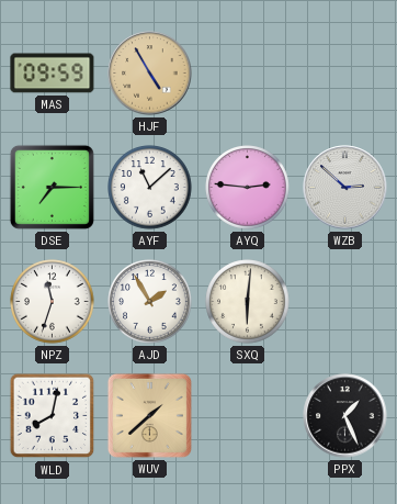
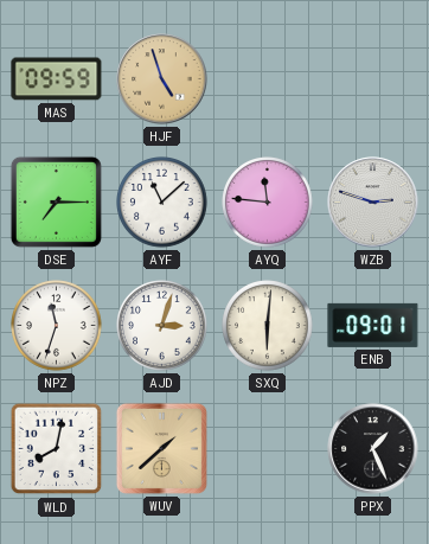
HJF: 4:55 -> 4:57 (162, 79)
AYQ: 2:46 -> 11:46 (268, 203)
WZB: 2:52 -> 2:48 (373, 203)
AJD: 1:55 -> 3:03 (162, 326)
ENB: none -> 09:01 (373, 325)
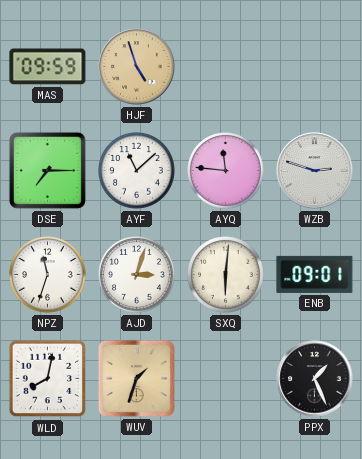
WUV: 1:38 -> 1:33 (136, 378)
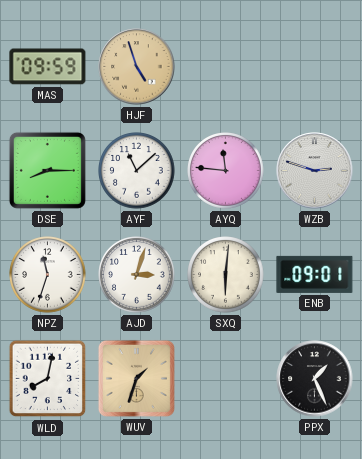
DSE: 7:15 -> 8:15 (47, 170)
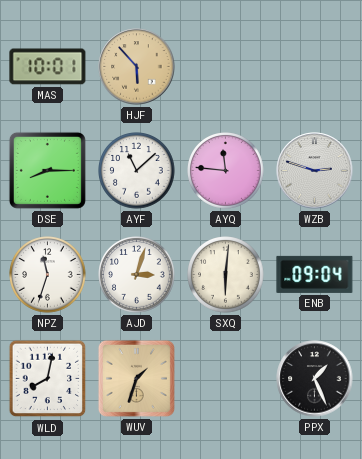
MAS: 09:59 -> 10:01 (48, 67)
HJF: 4:57 -> 5:53 (137, 67)
ENB: 09:01 -> 09:04 (315, 274)
